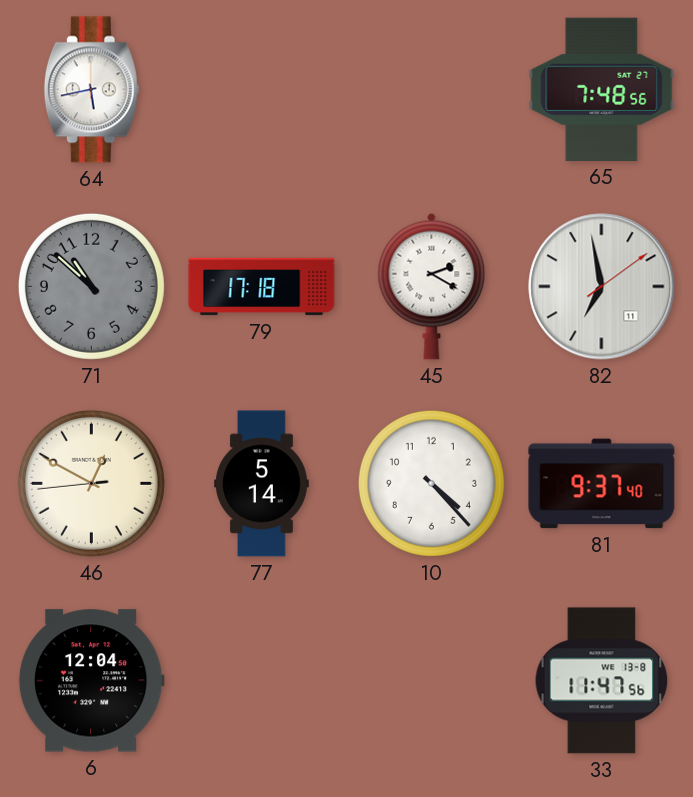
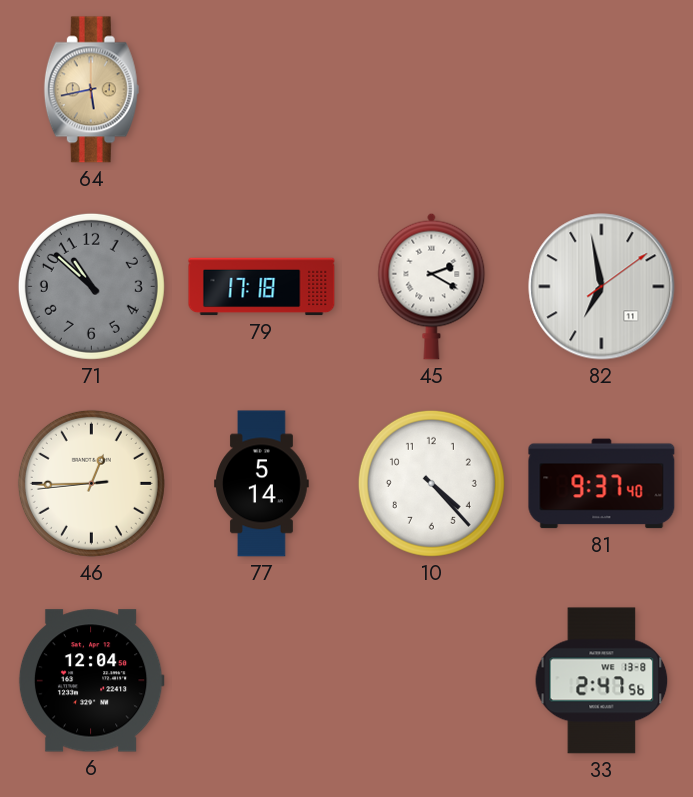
64 dial: white -> champagne (91, 90)
65: 7:48 -> none (602, 89)
46: 12:49 -> 12:44 (91, 483)
33: 11:47 -> 2:47 (602, 681)
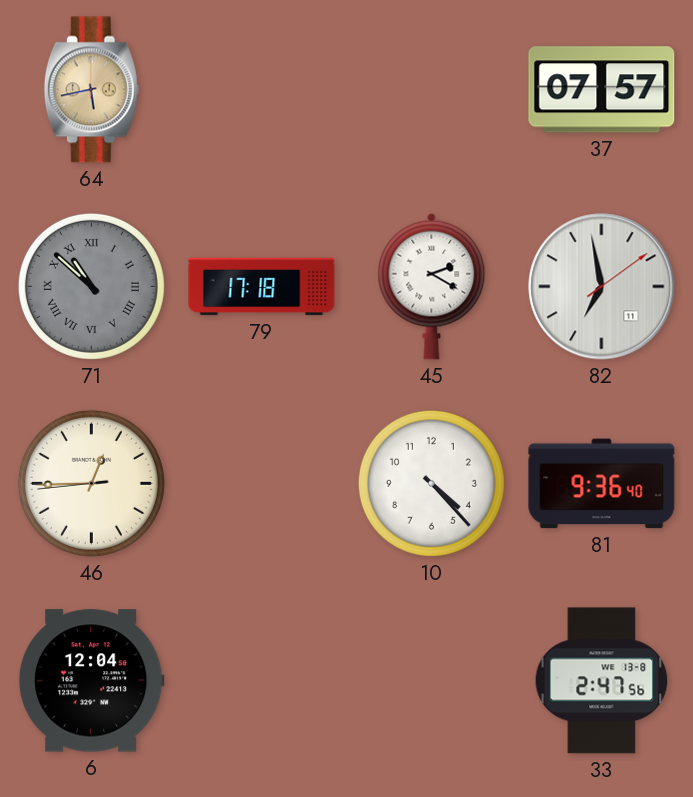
37: none -> 07:57 (602, 90)
71 numerals: Arabic -> Roman (91, 286)
77: 5:14 -> none (262, 484)
81: 9:37 -> 9:36 (602, 484)
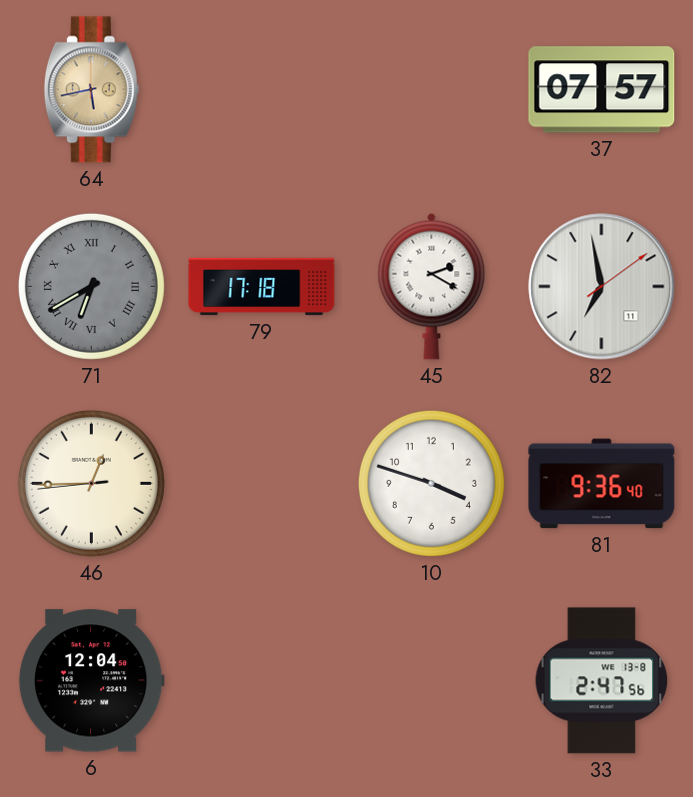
71: 10:52 -> 6:40 (91, 286)
10: 4:23 -> 3:48 (431, 483)
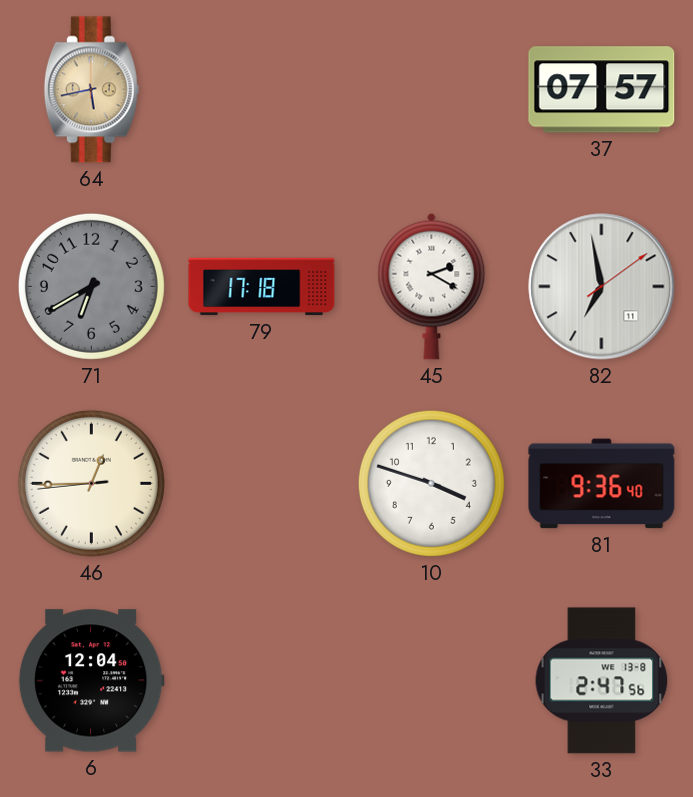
71 numerals: Roman -> Arabic (91, 286)
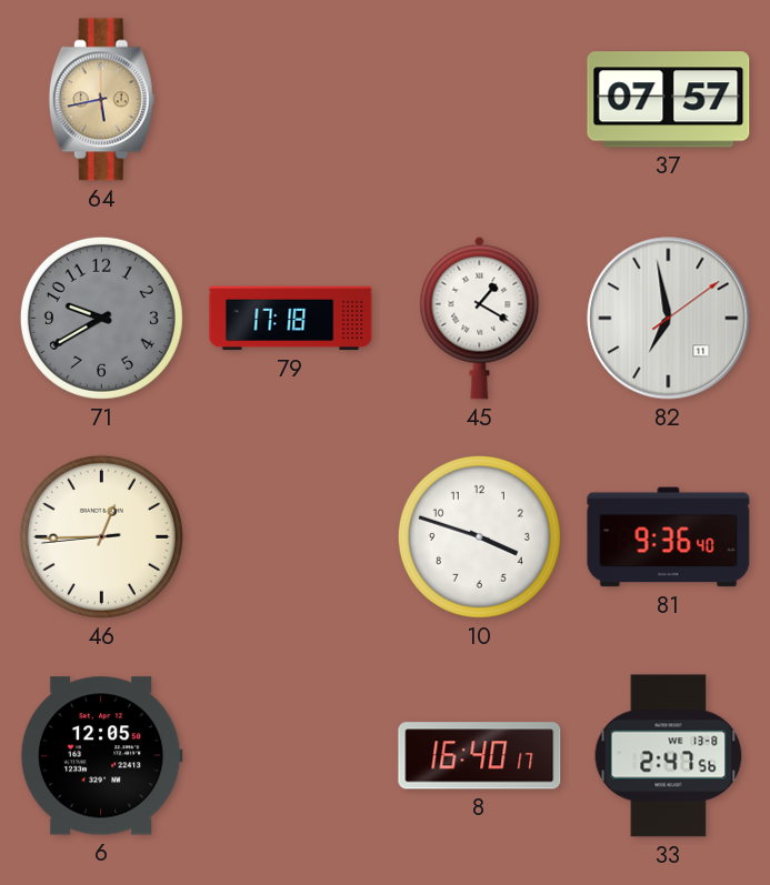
71: 6:40 -> 9:40 (101, 318)
45: 2:20 -> 1:20 (480, 318)
6: 12:04 -> 12:05 (101, 756)
8: none -> 16:40 (480, 756)
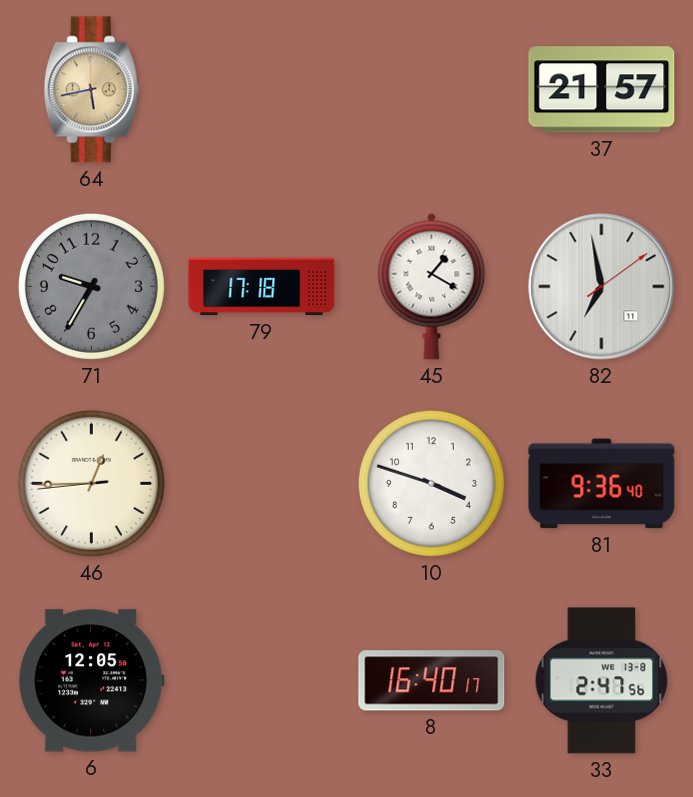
37: 07:57 -> 21:57 (602, 90)
71: 9:40 -> 9:35 (91, 286)
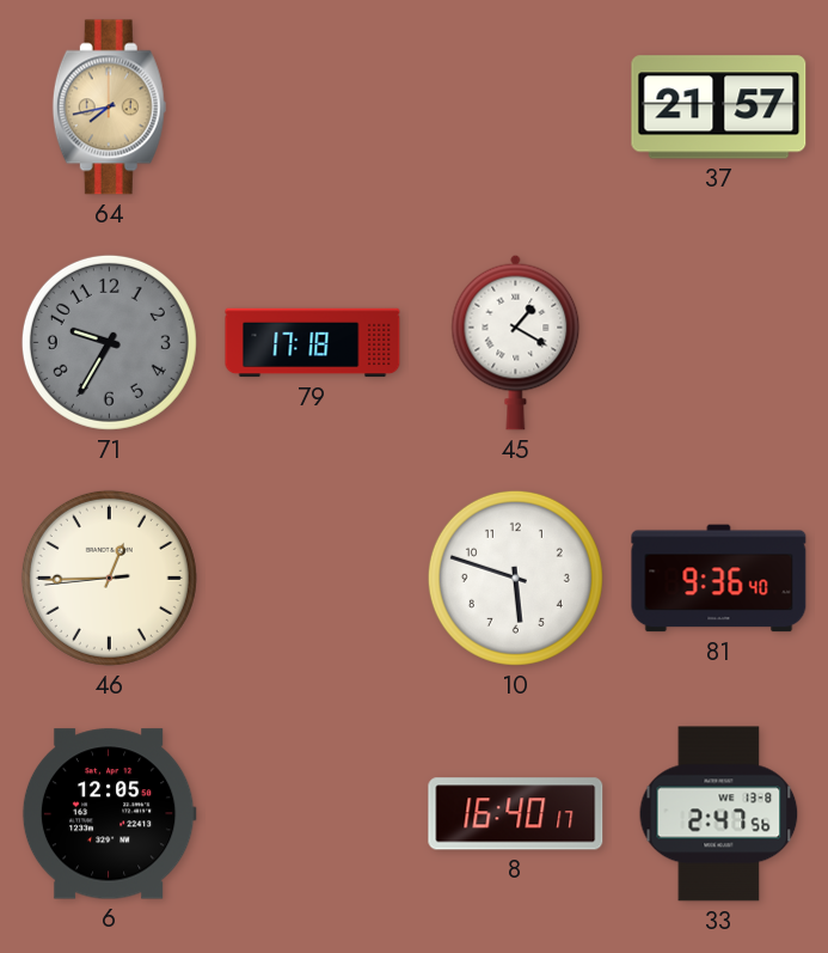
64: 5:43 -> 7:43 (109, 108)
82: 6:58 -> none (602, 287)
10: 3:48 -> 5:48 (515, 578)
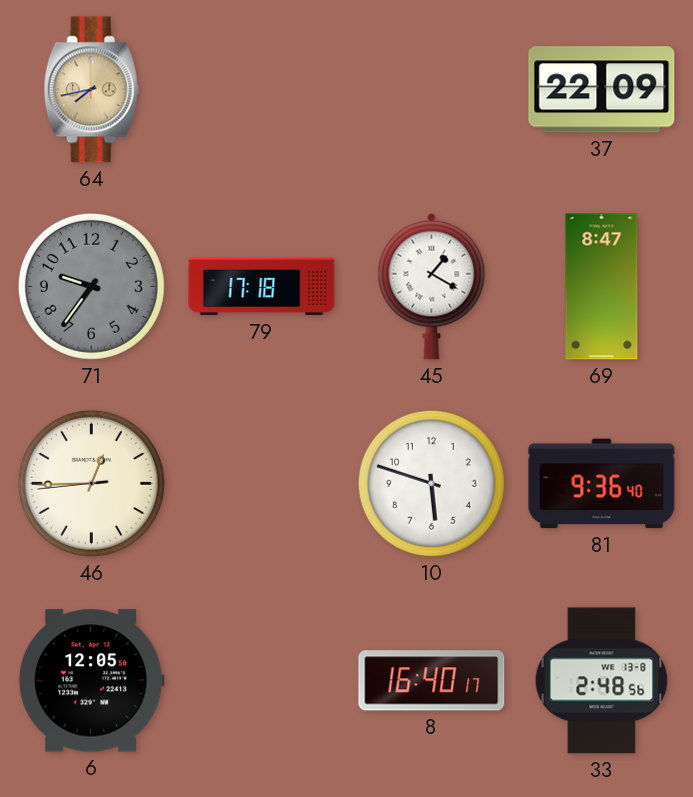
37: 21:57 -> 22:09 (602, 90)
71: 9:35 -> 9:36 (91, 286)
69: none -> 8:47 (602, 287)
33: 2:47 -> 2:48 (602, 681)
